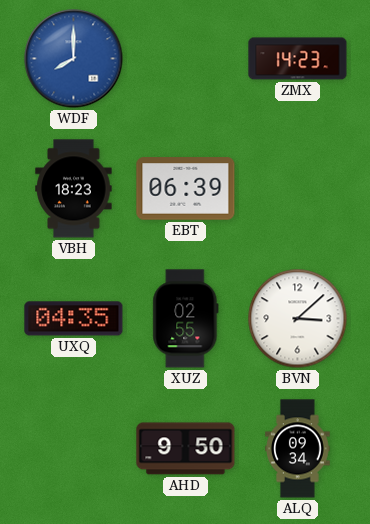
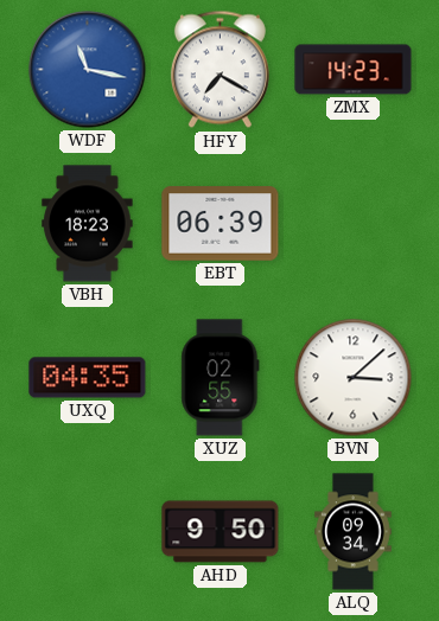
WDF: 8:00 -> 11:17 (88, 70)
HFY: none -> 7:20 (220, 70)
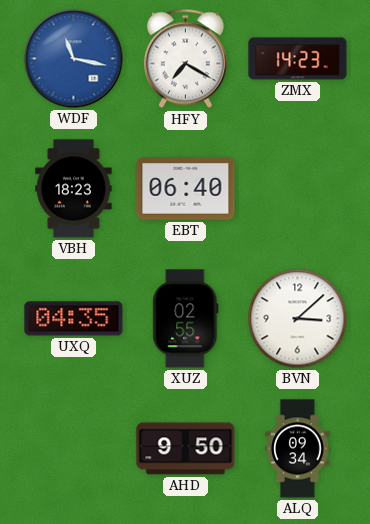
EBT: 06:39 -> 06:40 (186, 189)
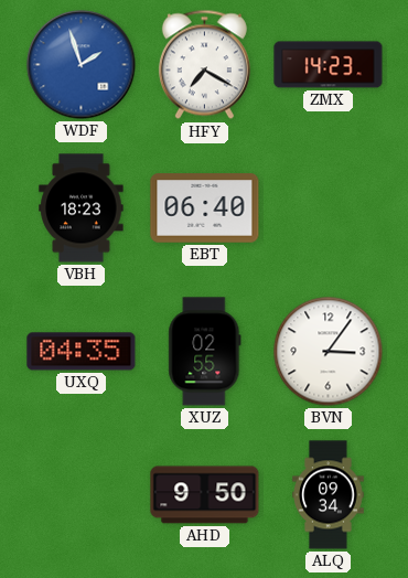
WDF: 11:17 -> 1:57 (82, 65)
BVN: 3:08 -> 3:06 (329, 352)
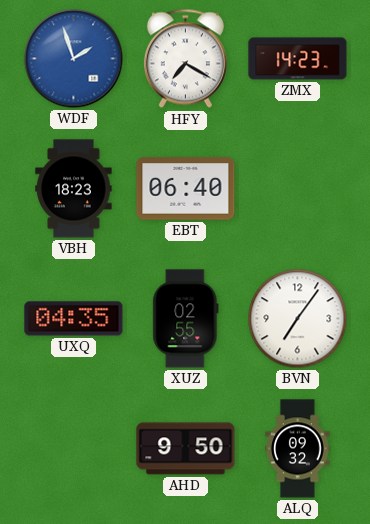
BVN: 3:06 -> 7:06 (298, 319)
ALQ: 09:34 -> 09:32 (298, 449)
